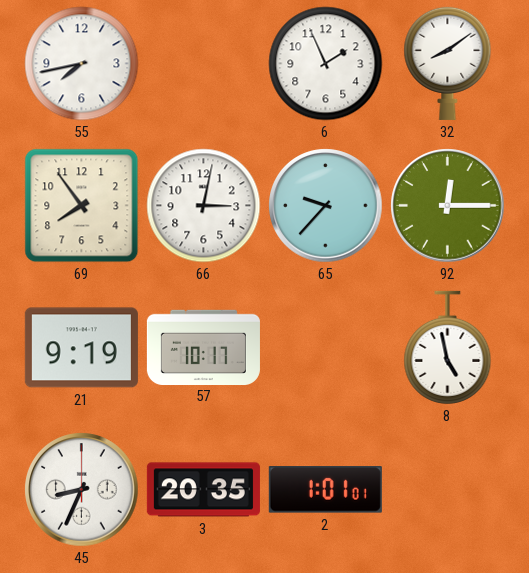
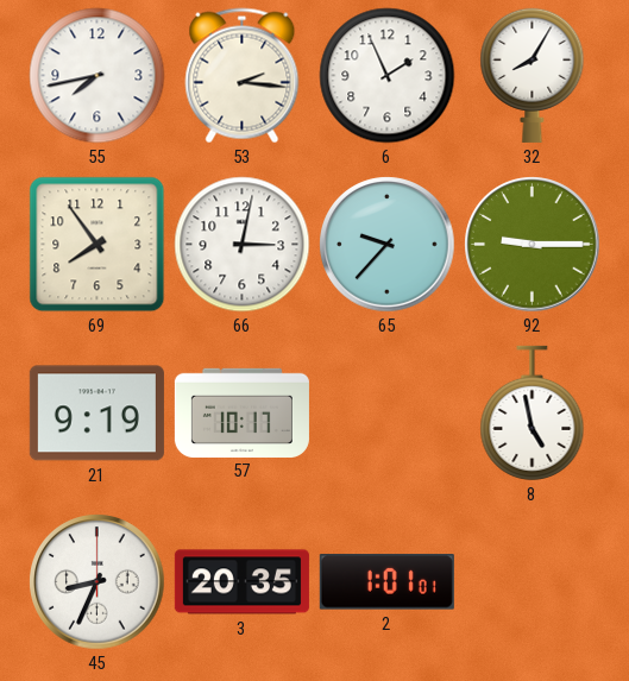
53: none -> 2:16 (243, 76)
32: 8:09 -> 8:05 (533, 75)
92: 12:15 -> 9:15 (533, 245)
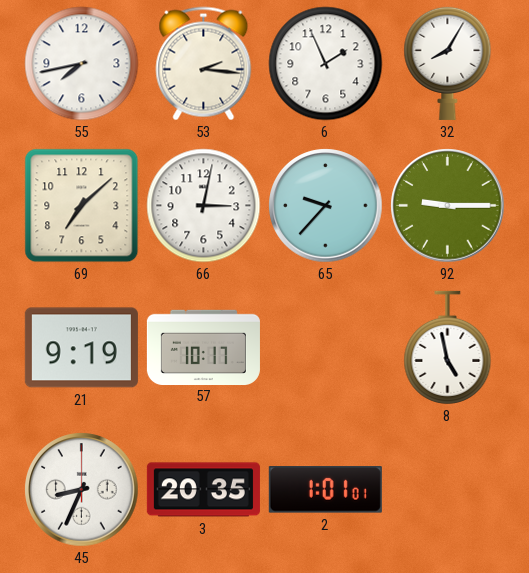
69: 7:54 -> 7:08 (82, 206)
